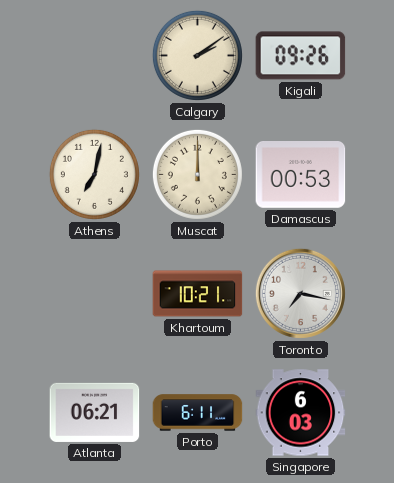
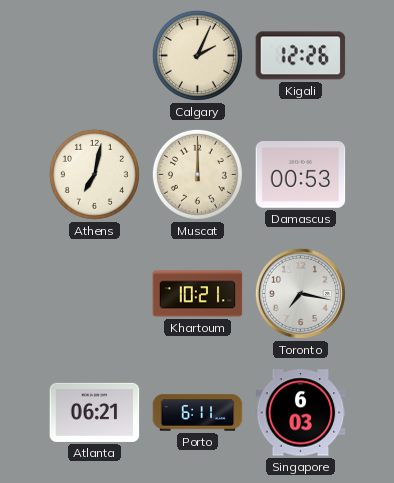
Calgary: 2:09 -> 2:04 (197, 55)
Kigali: 09:26 -> 12:26 (301, 56)
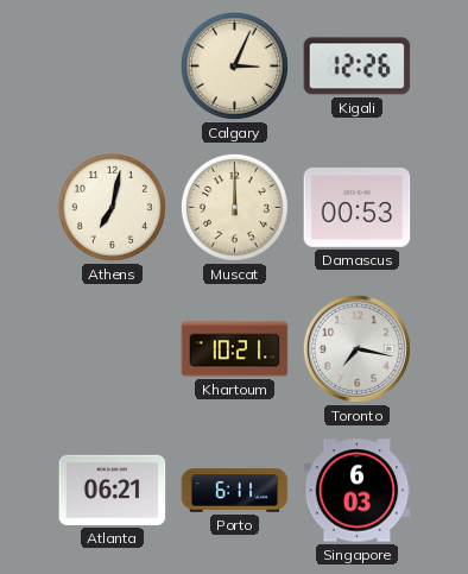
Calgary: 2:04 -> 3:04 (234, 65)
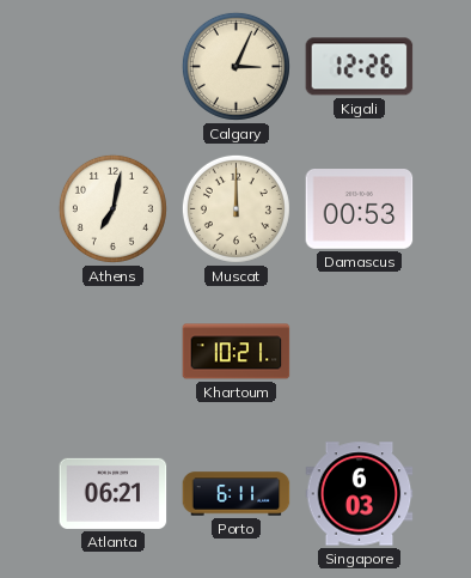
Toronto: 7:17 -> none (356, 348)
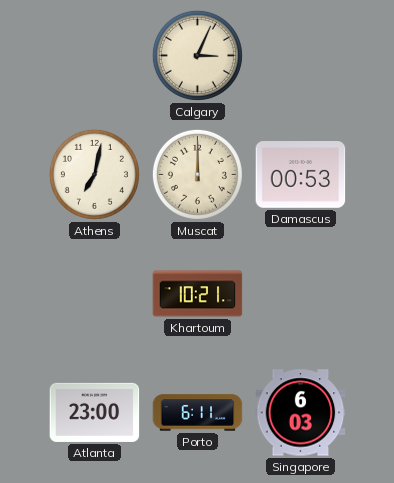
Kigali: 12:26 -> none (360, 67)
Atlanta: 06:21 -> 23:00 (95, 412)
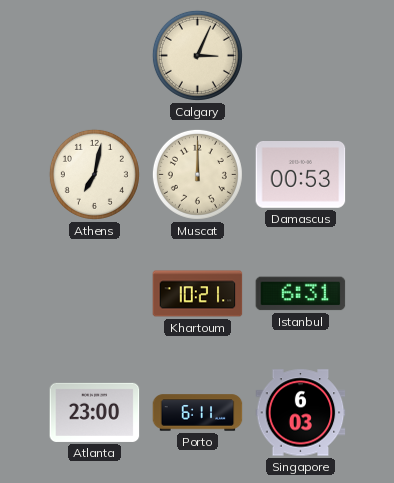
Istanbul: none -> 6:31 (301, 294)
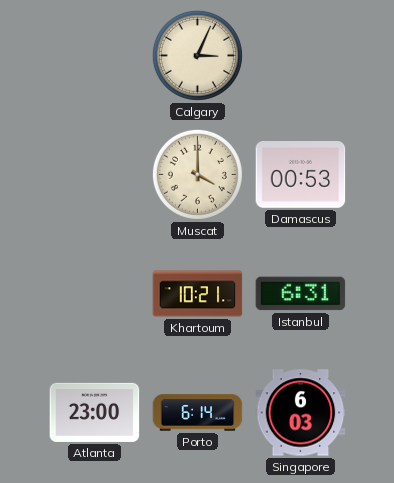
Athens: 7:02 -> none (94, 174)
Muscat: 12:00 -> 4:00 (197, 174)
Porto: 6:11 -> 6:14 (198, 413)
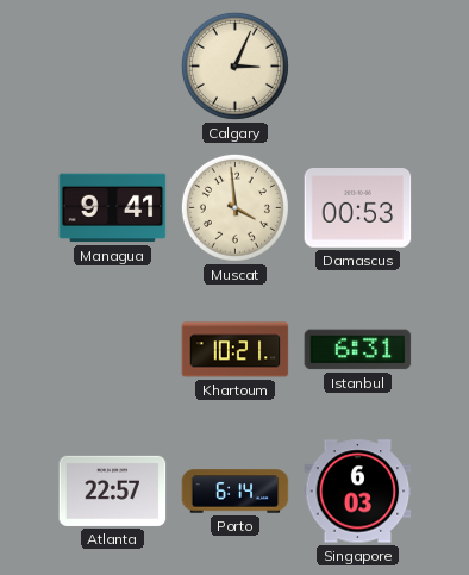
Managua: none -> 9:41 (113, 208)
Muscat: 4:00 -> 3:59 (234, 207)
Atlanta: 23:00 -> 22:57 (113, 490)
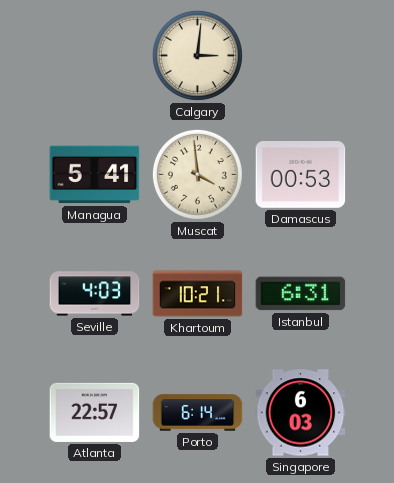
Calgary: 3:04 -> 3:01 (197, 55)
Managua: 9:41 -> 5:41 (95, 175)
Seville: none -> 4:03 (95, 294)
